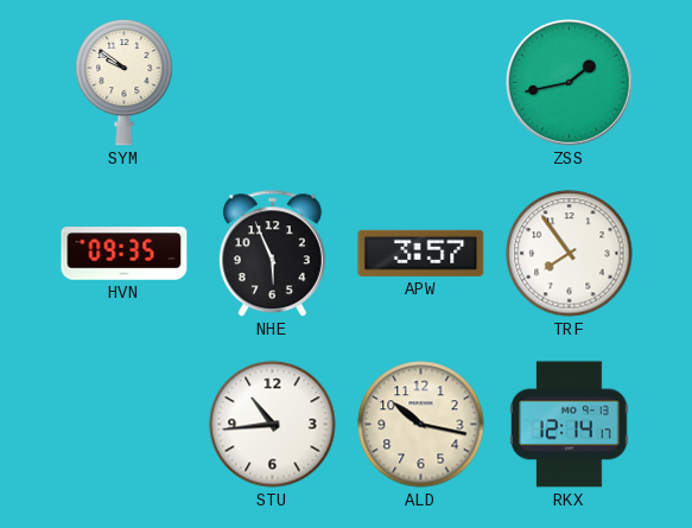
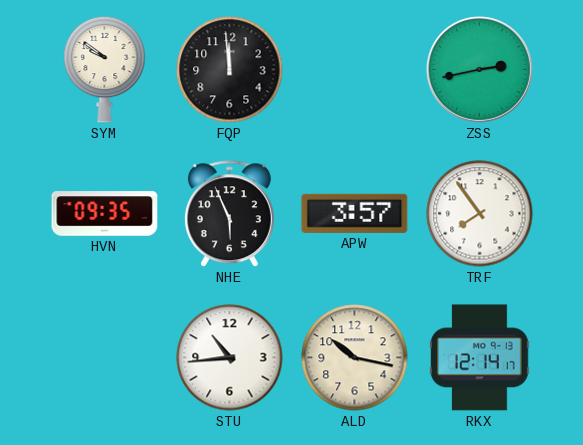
FQP: none -> 11:59 (230, 70)
ZSS: 1:43 -> 2:43 (479, 69)
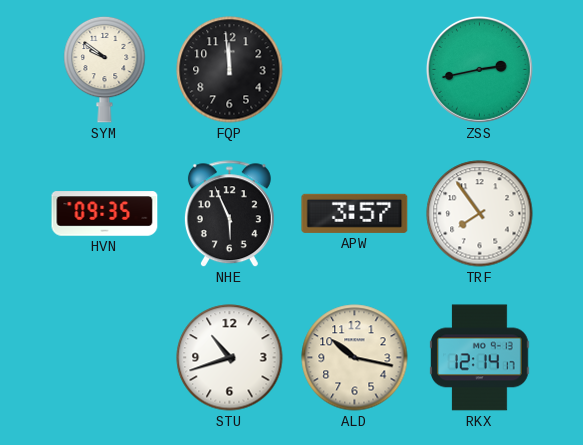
STU: 10:44 -> 10:42 (230, 358)
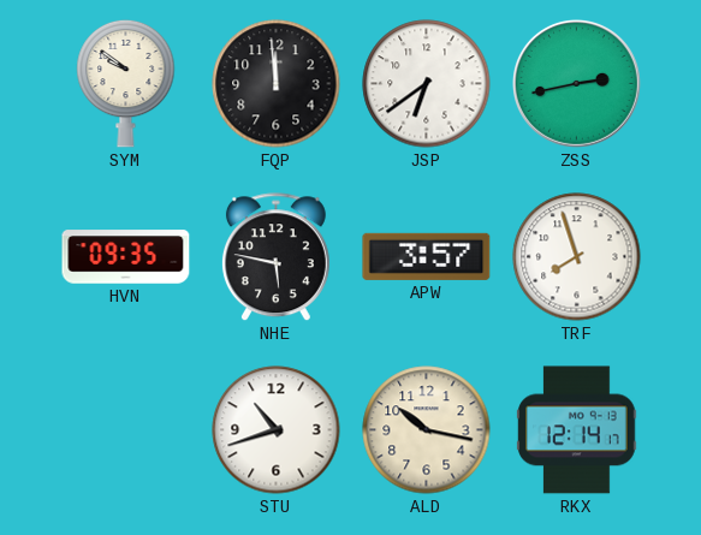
JSP: none -> 6:39 (427, 84)
NHE: 5:56 -> 5:47 (275, 257)
TRF: 7:54 -> 7:57 (577, 257)
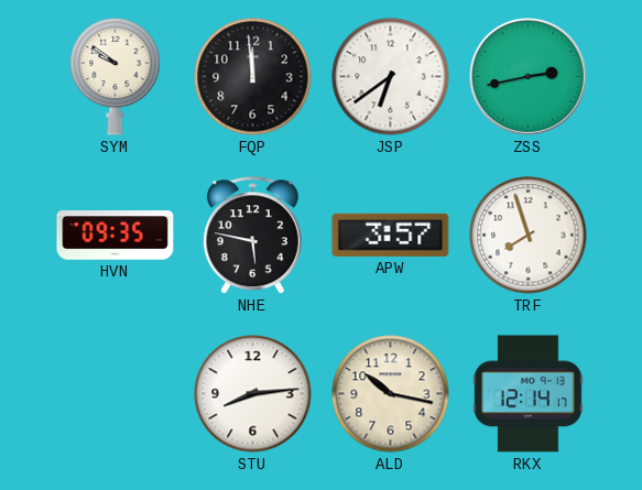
STU: 10:42 -> 8:14 (253, 394)
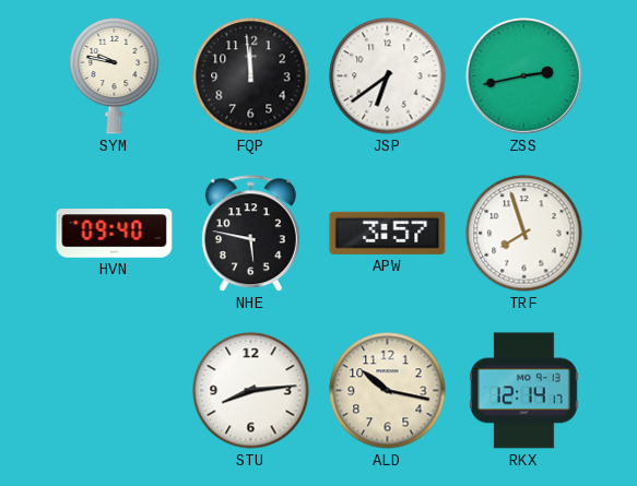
SYM: 9:51 -> 9:47 (115, 75)
HVN: 09:35 -> 09:40 (115, 234)
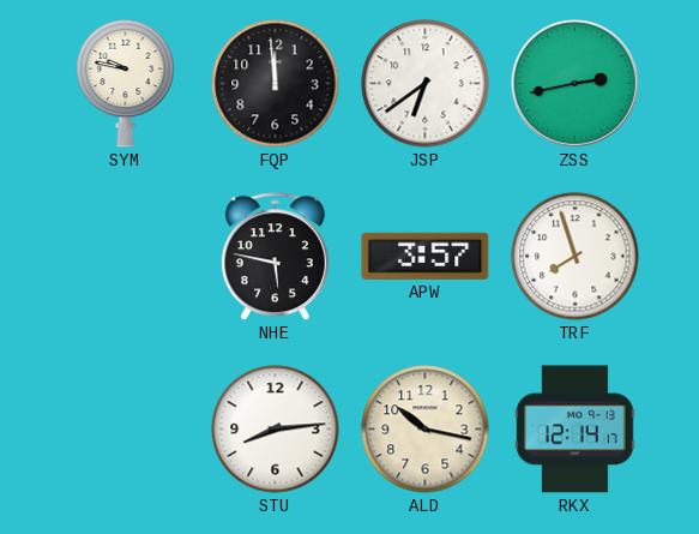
HVN: 09:40 -> none (115, 234)
